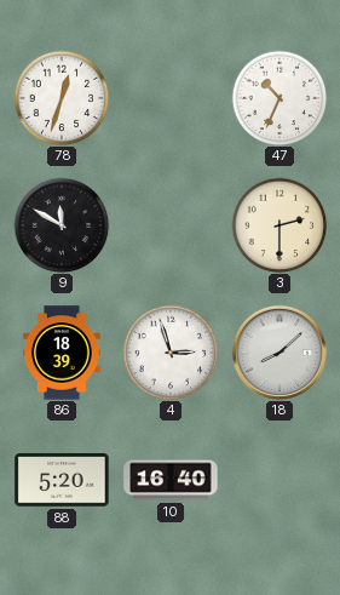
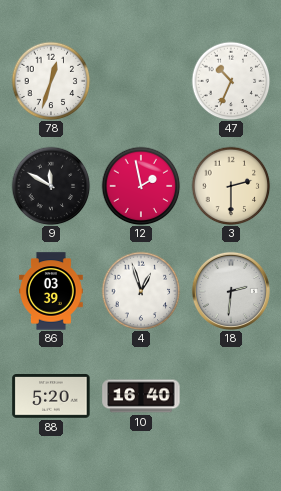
12: none -> 1:58 (141, 186)
86: 18:39 -> 03:39 (52, 291)
4: 2:57 -> 12:57 (141, 291)
18: 8:08 -> 2:31 (231, 291)
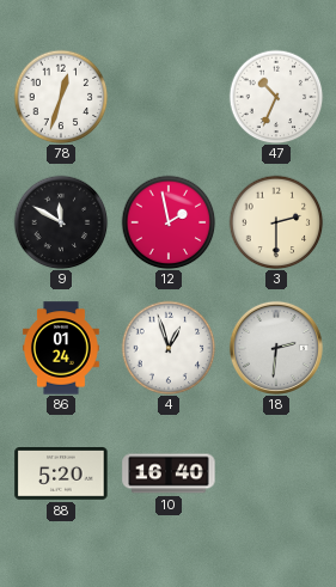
86: 03:39 -> 01:24 (62, 348)
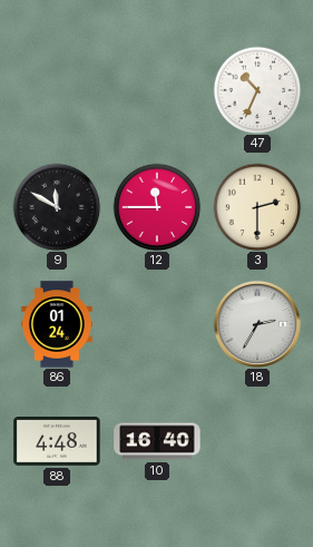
78: 12:33 -> none (61, 97)
12: 1:58 -> 11:45 (157, 207)
4: 12:57 -> none (169, 348)
18: 2:31 -> 2:35 (257, 324)
88: 5:20 -> 4:48 (57, 441)
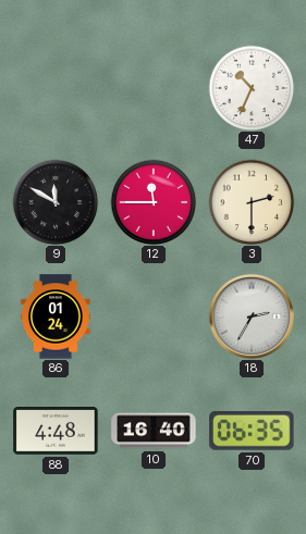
70: none -> 06:35 (252, 432)
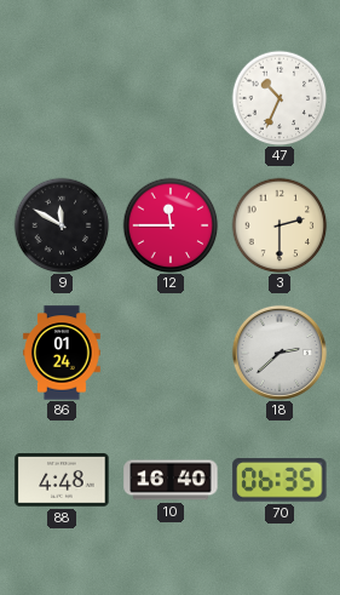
18: 2:35 -> 2:38 (280, 353)
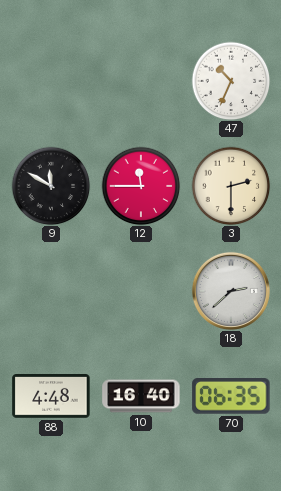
86: 01:24 -> none (63, 353)
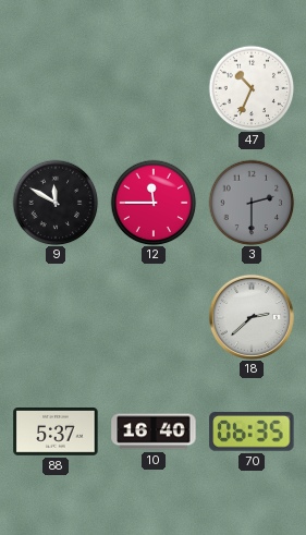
3 dial: cream -> grey (252, 203)
88: 4:48 -> 5:37 (56, 431)
